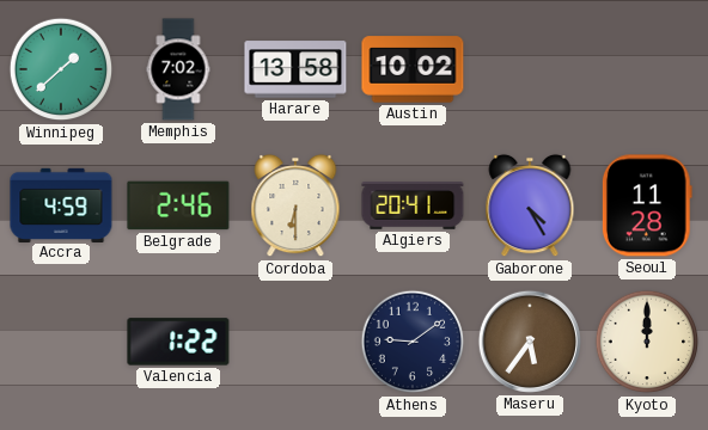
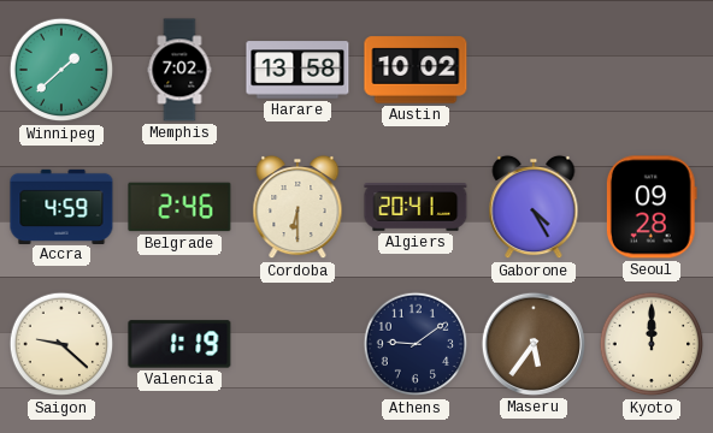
Seoul: 11:28 -> 09:28 (652, 207)
Saigon: none -> 9:22 (61, 344)
Valencia: 1:22 -> 1:19 (179, 344)
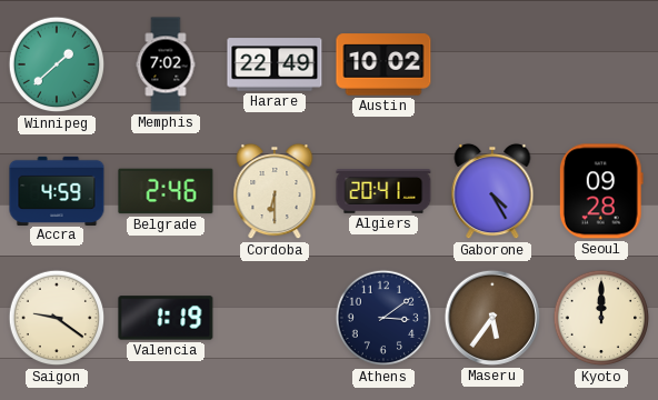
Harare: 13:58 -> 22:49 (275, 64)
Saigon: 9:22 -> 9:21 (57, 318)
Athens: 9:09 -> 3:09 (383, 318)
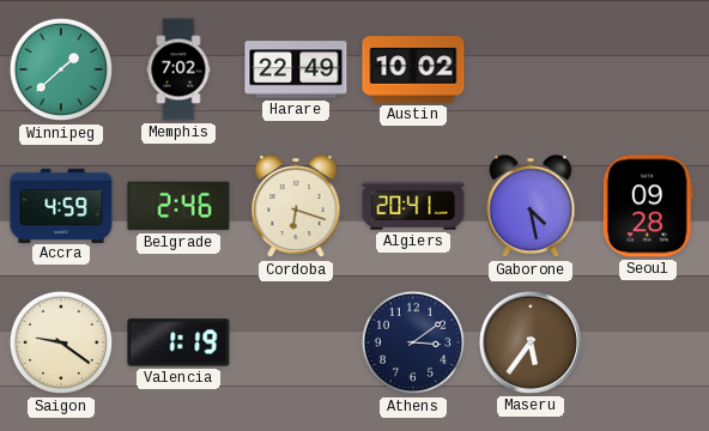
Cordoba: 6:30 -> 6:18 (296, 206)
Gaborone: 4:25 -> 4:28 (531, 206)
Kyoto: 12:00 -> none (601, 318)
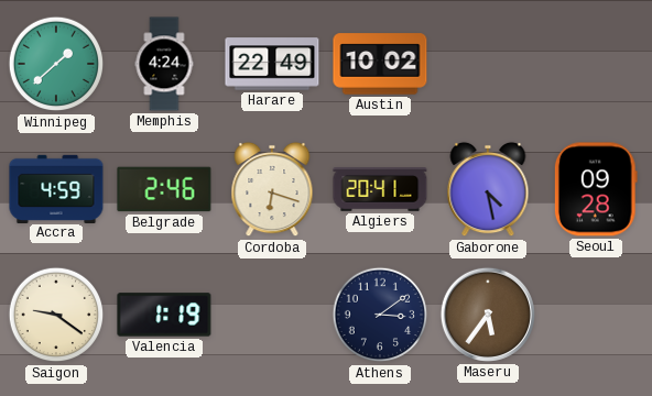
Memphis: 7:02 -> 4:24 (164, 64)
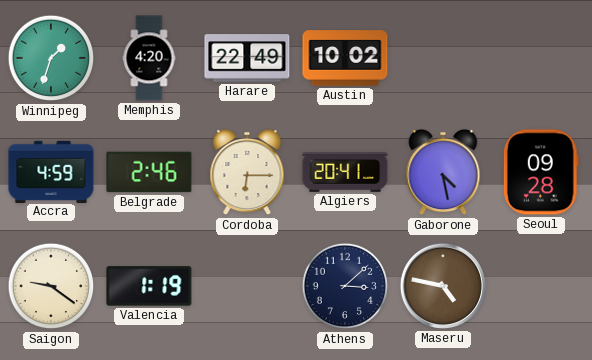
Winnipeg: 1:38 -> 1:33 (51, 58)
Memphis: 4:24 -> 4:20 (149, 58)
Cordoba: 6:18 -> 6:15 (247, 172)
Athens: 3:09 -> 3:08 (345, 286)
Maseru: 5:36 -> 4:47 (443, 286)
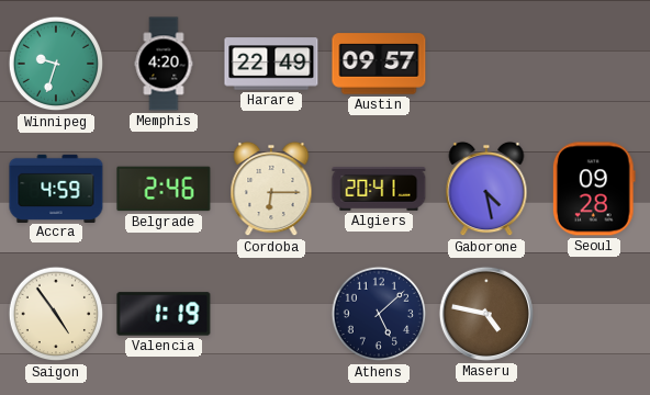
Winnipeg: 1:33 -> 9:33 (56, 64)
Austin: 10:02 -> 09:57 (379, 64)
Saigon: 9:21 -> 4:54 (56, 314)
Athens: 3:08 -> 5:08 (379, 314)
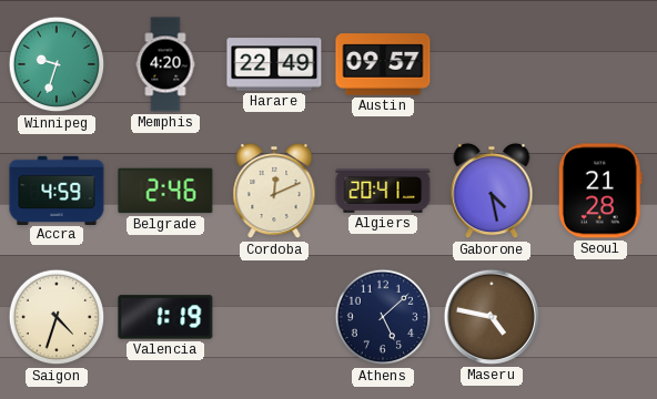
Cordoba: 6:15 -> 12:11 (274, 191)
Seoul: 09:28 -> 21:28 (600, 191)
Saigon: 4:54 -> 4:33 (57, 317)
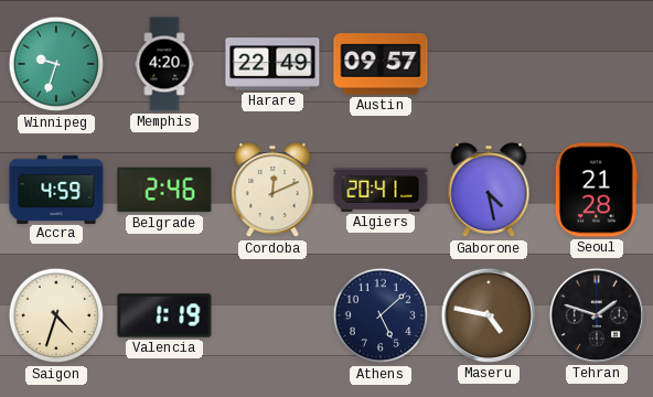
Tehran: none -> 1:48 (597, 315)
